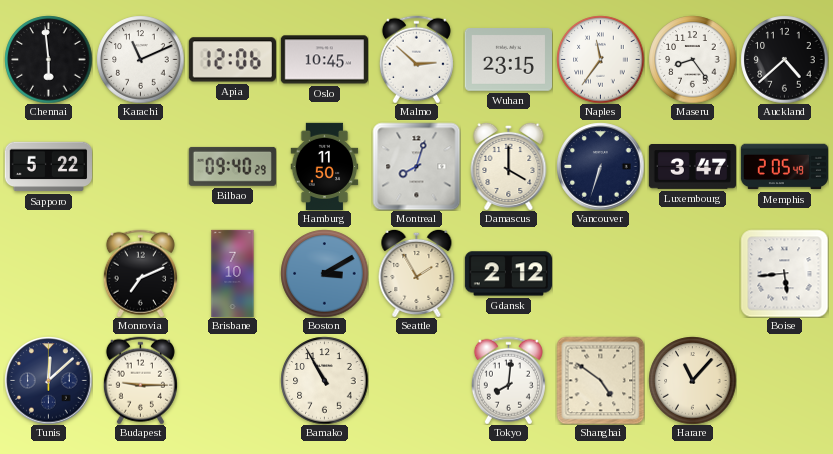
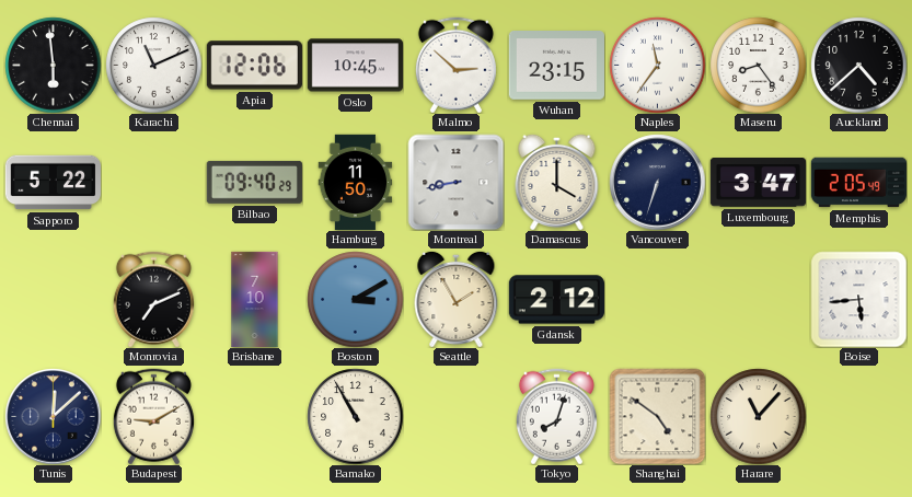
Montreal: 8:03 -> 8:43 (455, 182)
Budapest: 9:15 -> 9:10 (153, 416)
Tokyo: 8:01 -> 8:03 (556, 416)
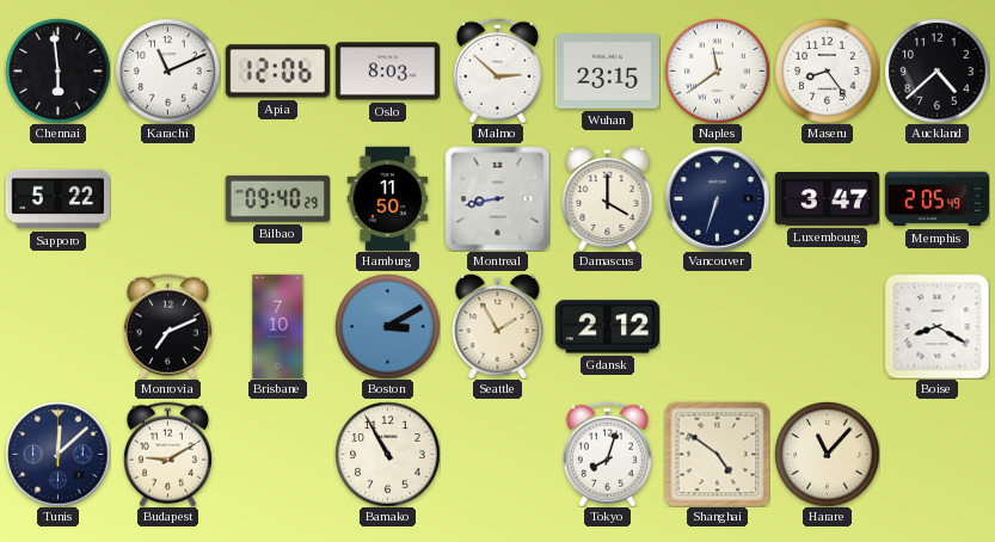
Oslo: 10:45 -> 8:03 (387, 72)
Naples: 11:36 -> 11:39 (717, 70)
Boise: 5:44 -> 8:20 (936, 326)
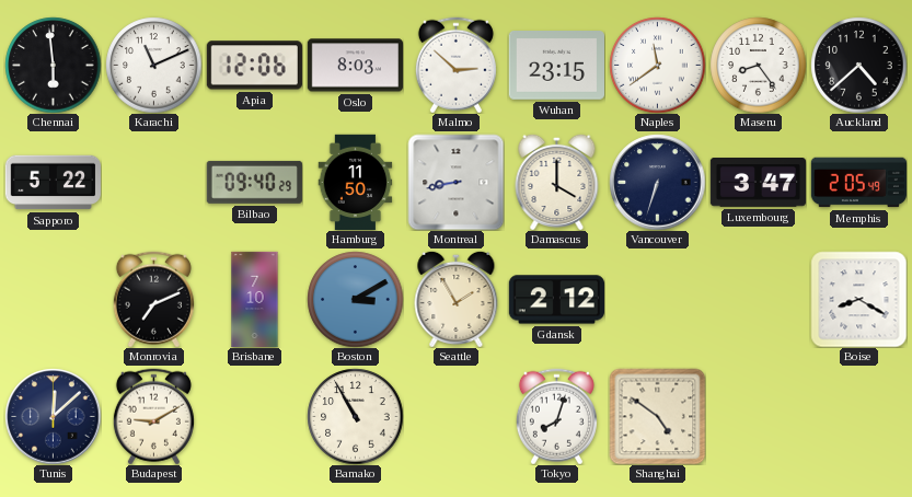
Harare: 11:07 -> none (827, 454)
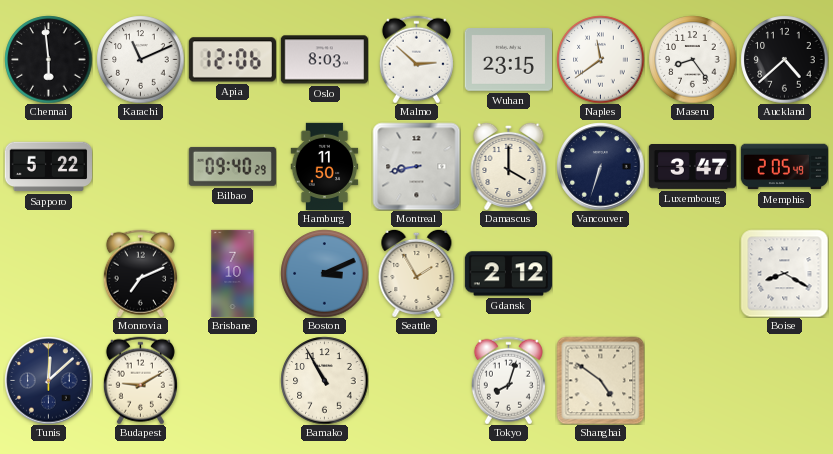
Boston: 3:10 -> 3:11 (324, 273)
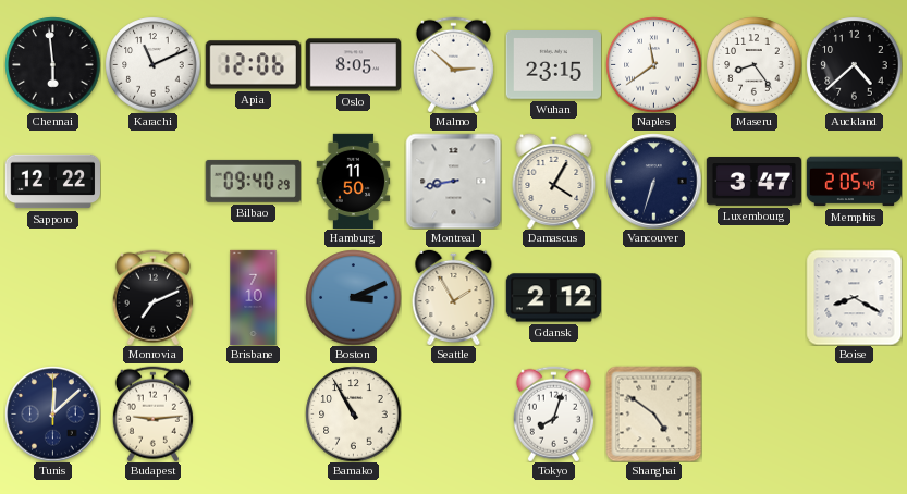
Oslo: 8:03 -> 8:05 (353, 65)
Sapporo: 5:22 -> 12:22 (52, 182)
Damascus: 4:00 -> 4:05 (554, 181)
Budapest: 9:10 -> 9:14 (152, 413)
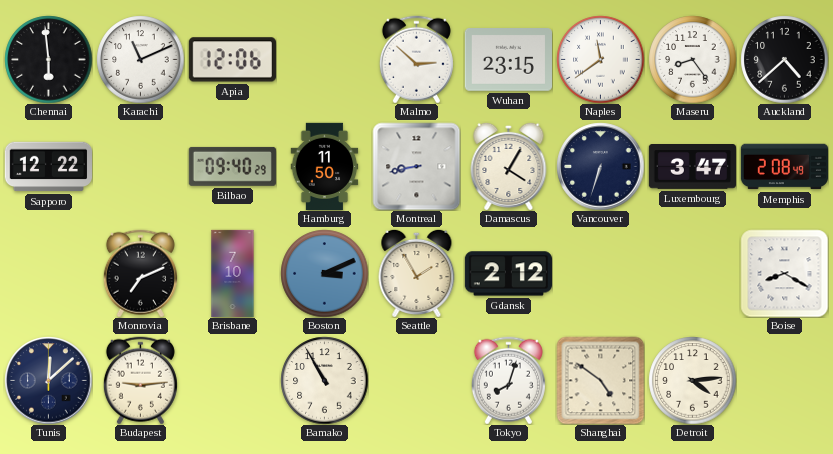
Oslo: 8:05 -> none (353, 65)
Memphis: 2:05 -> 2:08 (784, 167)
Detroit: none -> 4:14 (692, 380)
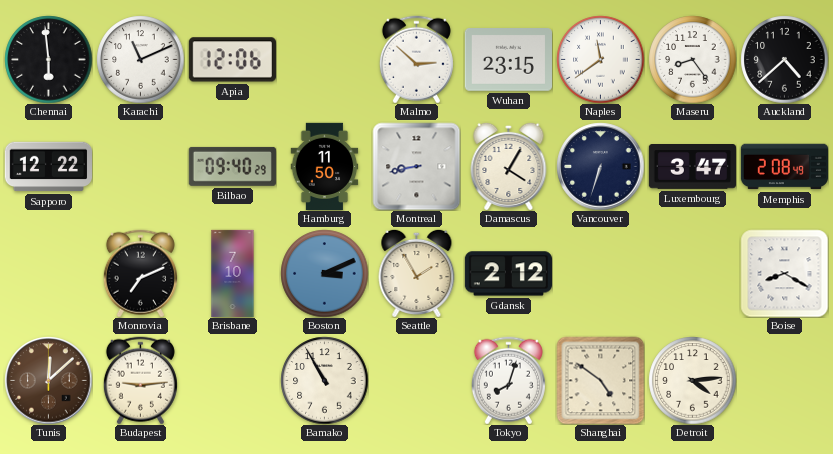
Tunis dial: navy -> brown (48, 380)
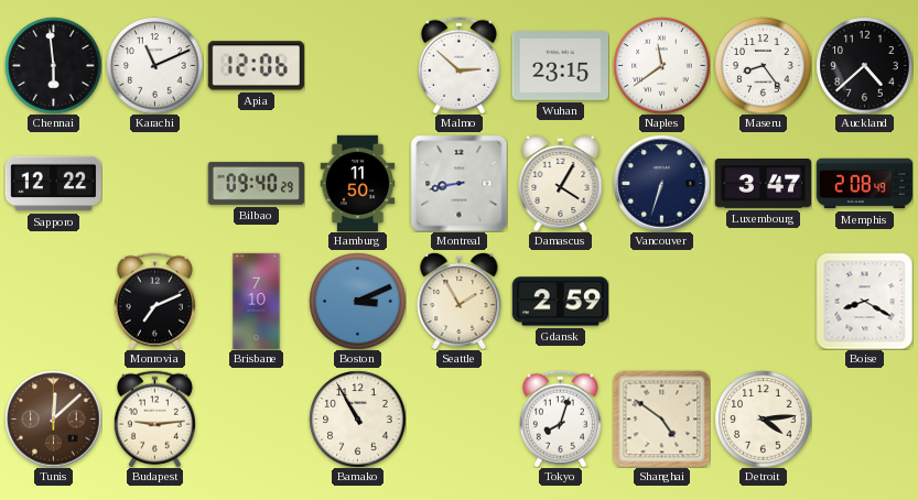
Gdansk: 2:12 -> 2:59 (560, 302)
